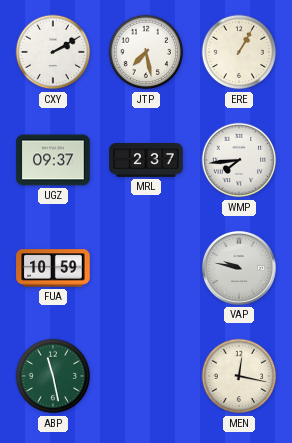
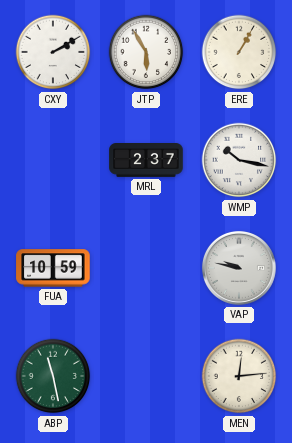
JTP: 7:28 -> 5:55 (146, 52)
UGZ: 09:37 -> none (53, 160)
WMP: 7:44 -> 10:17 (239, 160)
MEN: 12:17 -> 12:14 (239, 376)
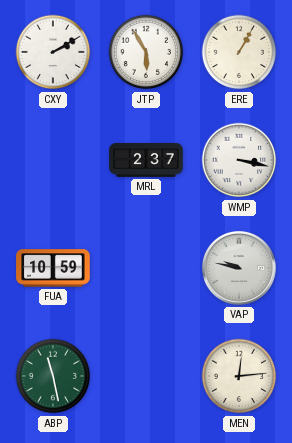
WMP: 10:17 -> 3:17 (239, 160)
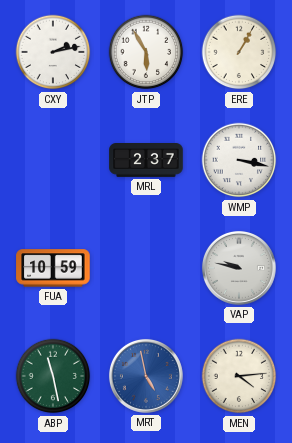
CXY: 2:10 -> 2:13 (53, 52)
MRT: none -> 4:58 (146, 376)
MEN: 12:14 -> 4:14 (239, 376)
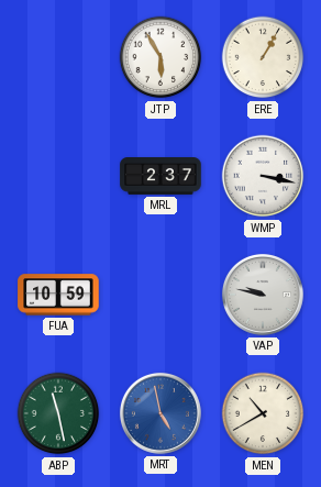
CXY: 2:13 -> none (53, 52)
MEN: 4:14 -> 10:40 (263, 413)
